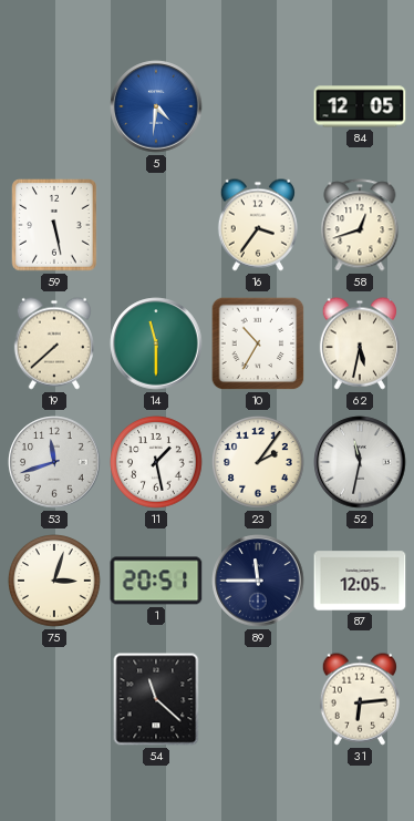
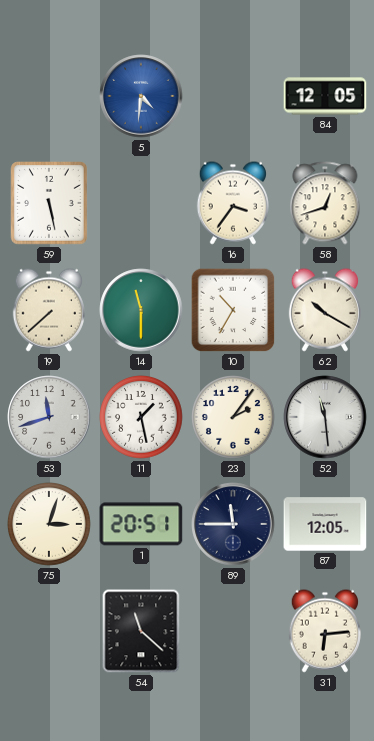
62: 5:32 -> 10:20 (325, 310)
52: 11:32 -> 11:29 (325, 417)
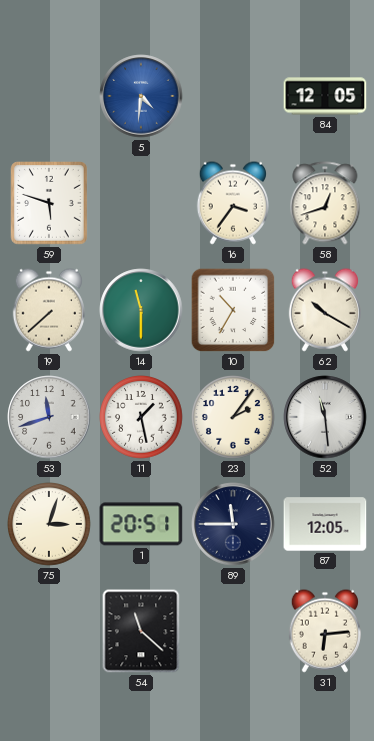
59: 5:28 -> 5:48 (50, 203)
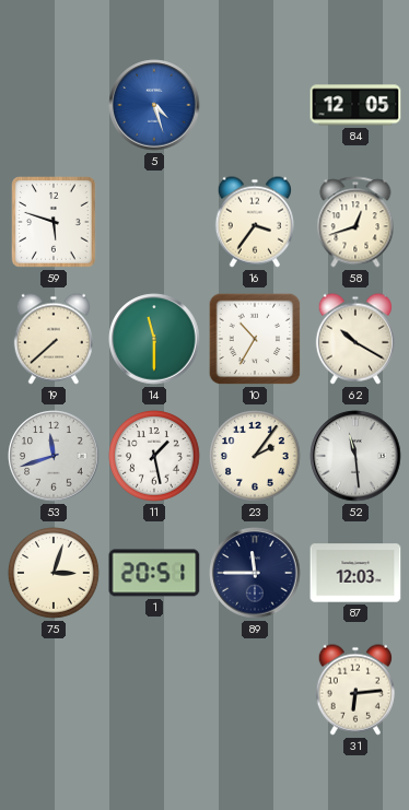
5: 4:31 -> 4:27 (154, 105)
87: 12:05 -> 12:03 (355, 573)
54: 11:22 -> none (141, 631)
